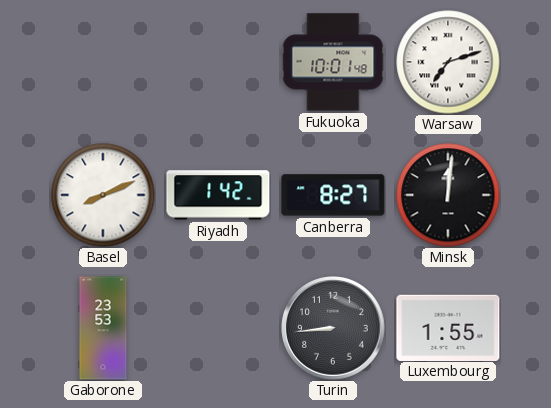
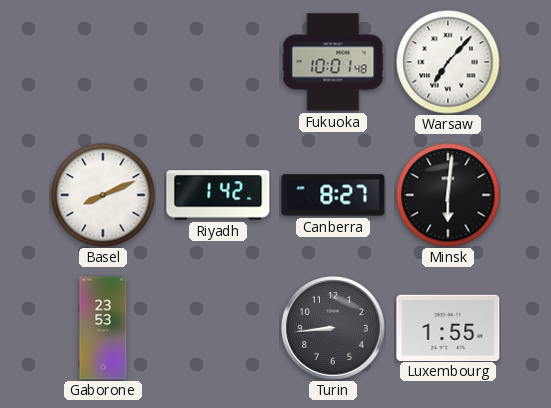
Warsaw: 7:12 -> 7:07 (448, 62)
Minsk: 12:01 -> 6:01 (448, 195)
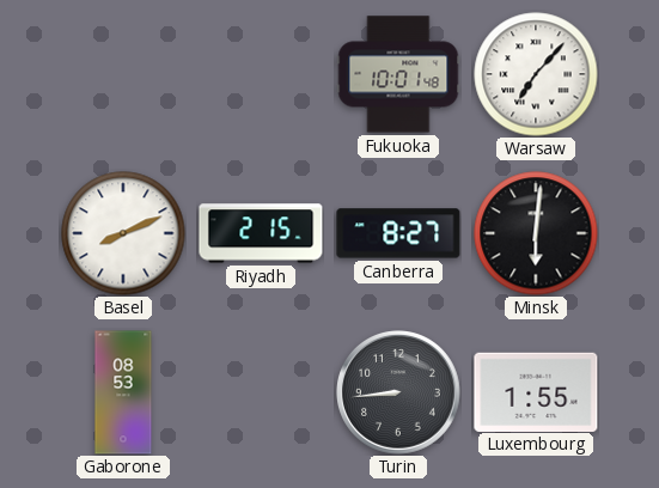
Riyadh: 1:42 -> 2:15 (261, 233)
Gaborone: 23:53 -> 08:53 (123, 392)
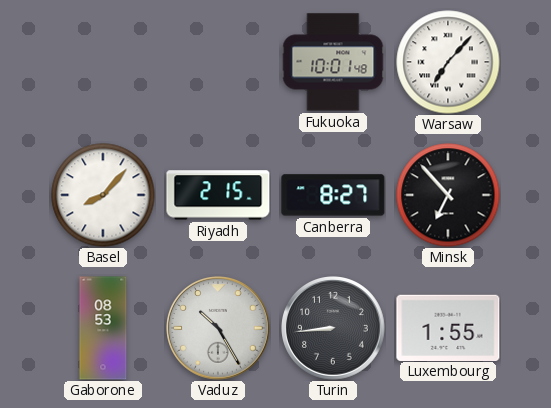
Basel: 8:11 -> 8:07 (103, 195)
Minsk: 6:01 -> 6:53 (448, 195)
Vaduz: none -> 10:25 (219, 329)
